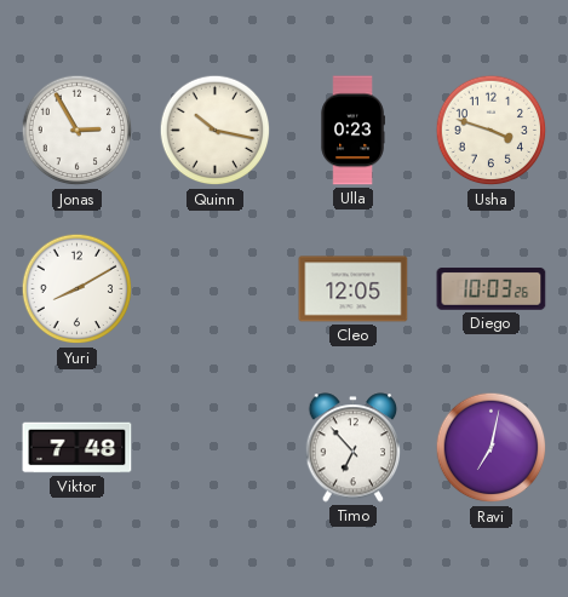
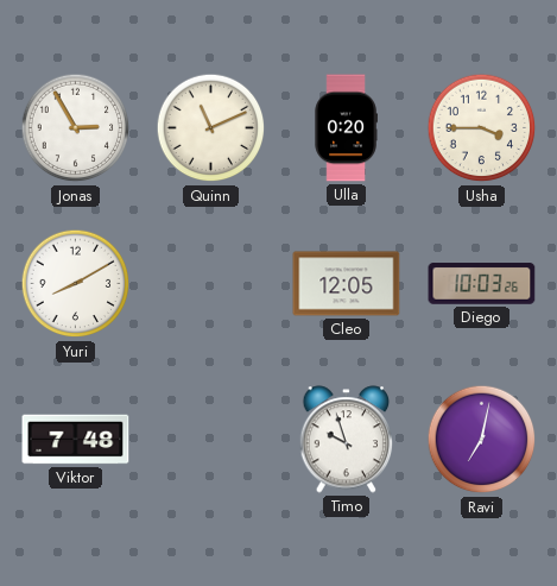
Quinn: 10:17 -> 11:11 (211, 128)
Ulla: 0:23 -> 0:20 (346, 128)
Usha: 3:48 -> 3:45 (482, 128)
Timo: 6:53 -> 9:57 (347, 440)
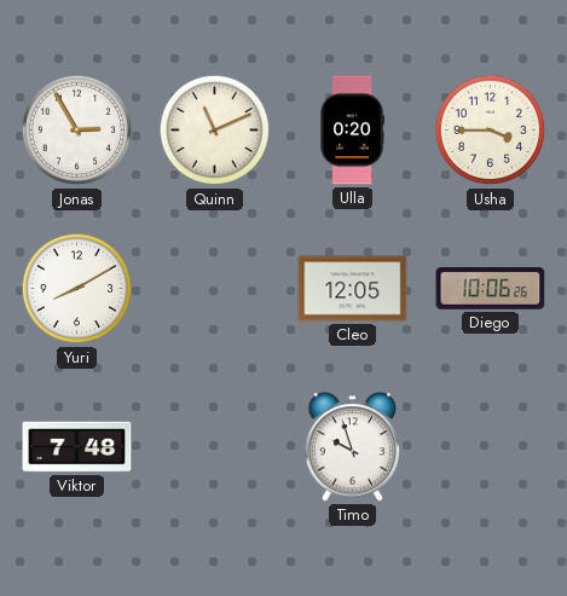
Diego: 10:03 -> 10:06 (491, 289)
Ravi: 7:02 -> none (482, 440)
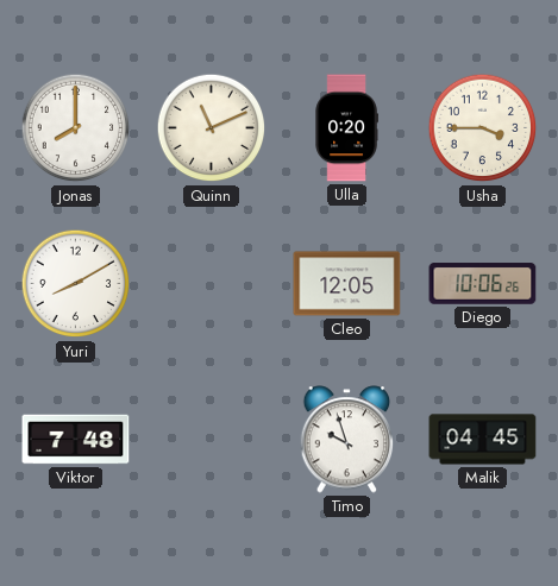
Jonas: 2:55 -> 8:00 (76, 128)
Malik: none -> 04:45 (483, 440)
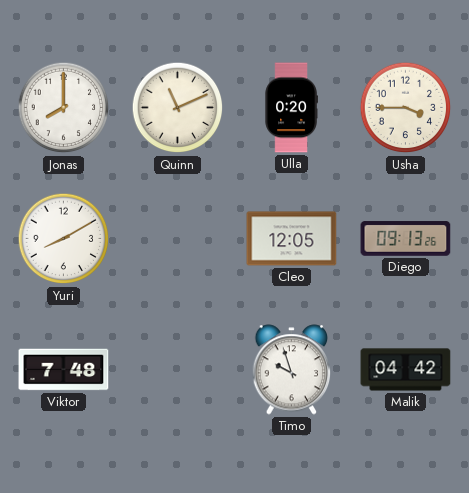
Diego: 10:06 -> 09:13 (406, 239)
Malik: 04:45 -> 04:42 (406, 370)
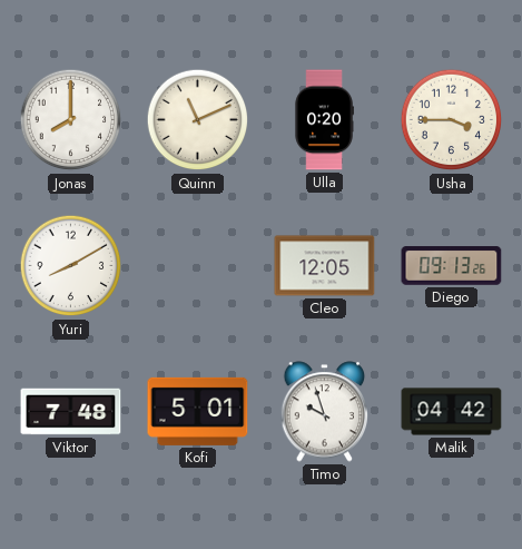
Kofi: none -> 5:01 (198, 411)
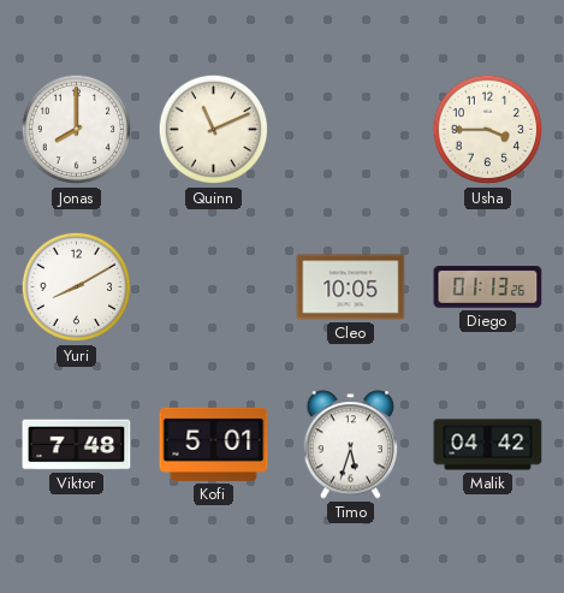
Ulla: 0:20 -> none (324, 120)
Cleo: 12:05 -> 10:05 (351, 287)
Diego: 09:13 -> 01:13 (488, 287)
Timo: 9:57 -> 5:33 (351, 445)
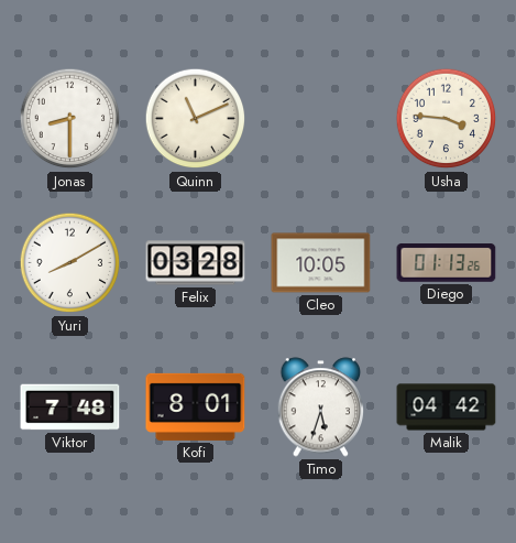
Jonas: 8:00 -> 8:30 (70, 119)
Usha: 3:45 -> 3:46 (447, 119)
Felix: none -> 03:28 (196, 263)
Kofi: 5:01 -> 8:01 (196, 406)
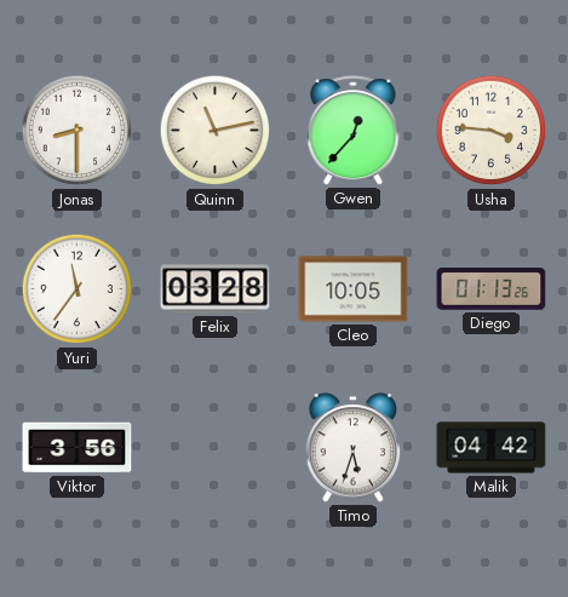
Quinn: 11:11 -> 11:13 (216, 131)
Gwen: none -> 12:37 (354, 131)
Yuri: 8:10 -> 11:36 (78, 289)
Viktor: 7:48 -> 3:56 (78, 448)
Kofi: 8:01 -> none (196, 406)
